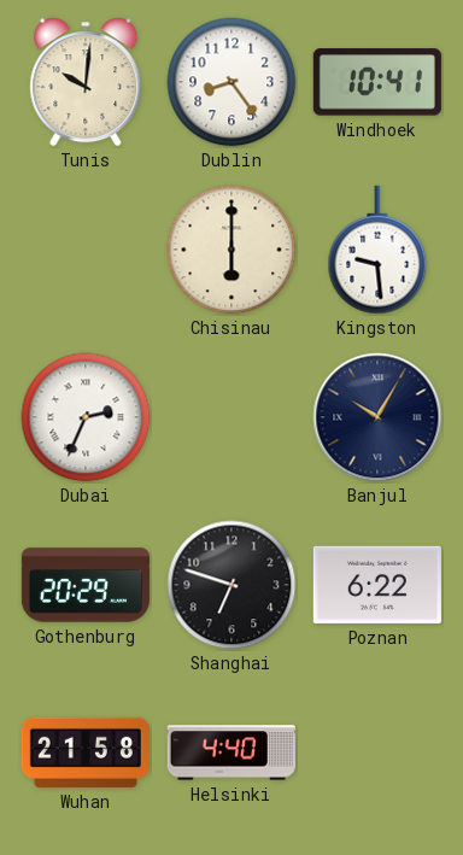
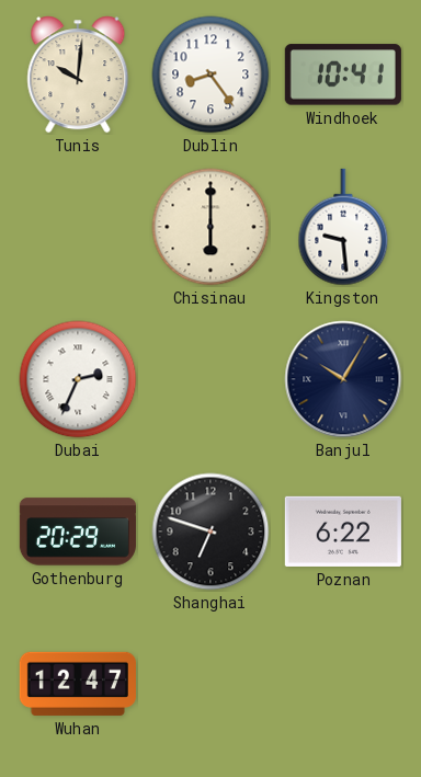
Wuhan: 21:58 -> 12:47 (78, 684)
Helsinki: 4:40 -> none (231, 752)
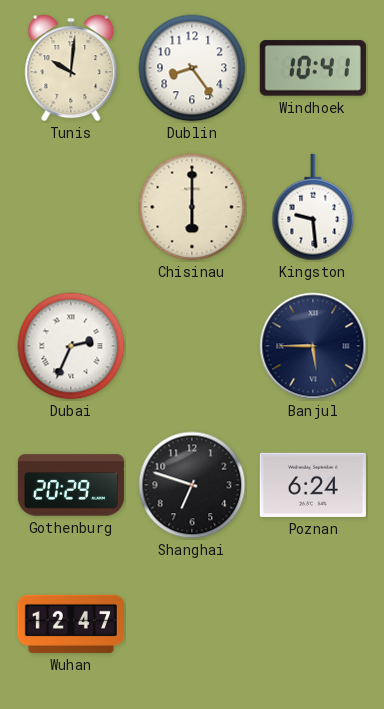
Banjul: 10:05 -> 5:45 (313, 346)
Poznan: 6:22 -> 6:24 (313, 485)
